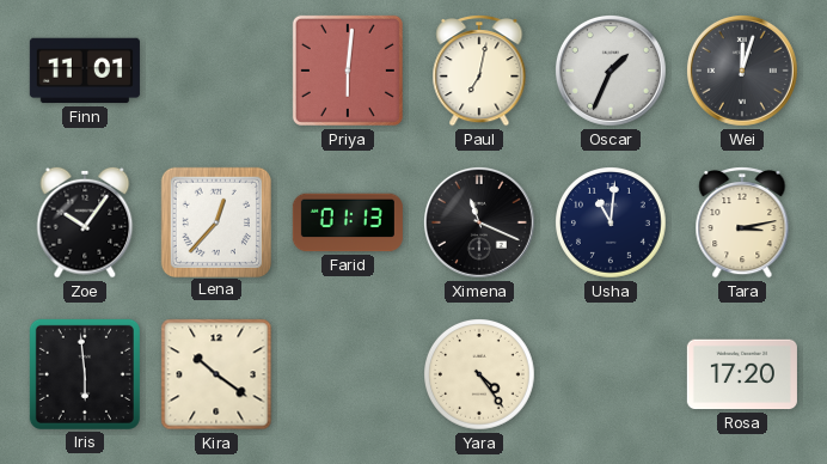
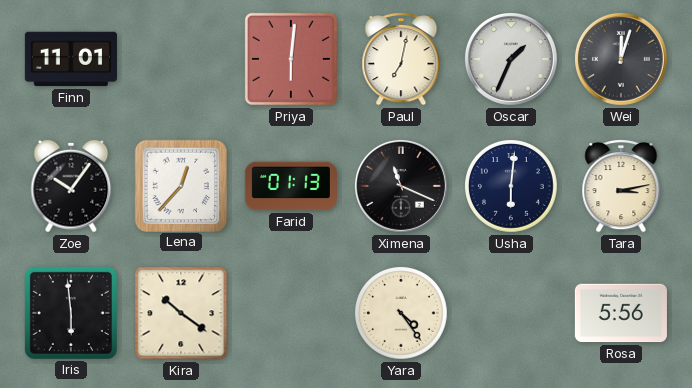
Usha: 11:01 -> 6:01 (512, 187)
Rosa: 17:20 -> 5:56 (621, 313)
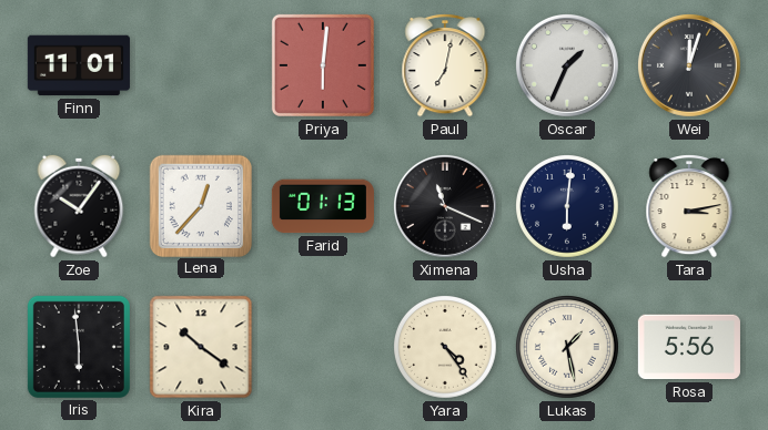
Lukas: none -> 1:28 (568, 348)
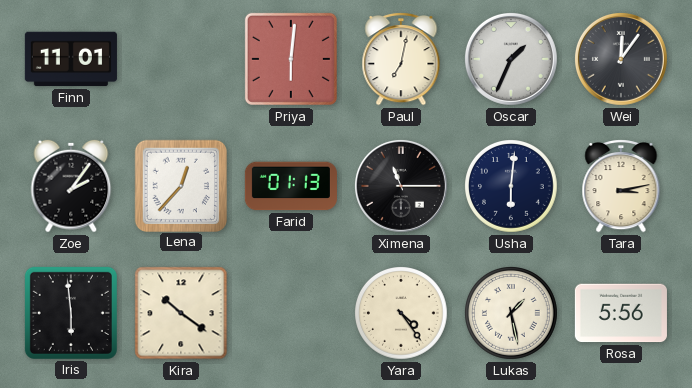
Wei: 12:03 -> 12:06 (621, 59)
Zoe: 10:06 -> 2:06 (71, 186)
Ximena: 11:19 -> 11:15 (401, 186)
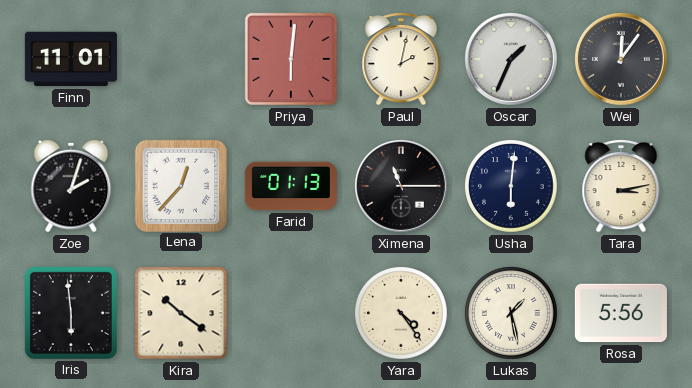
Paul: 7:02 -> 2:02 (401, 60)
Zoe: 2:06 -> 2:03 (71, 186)
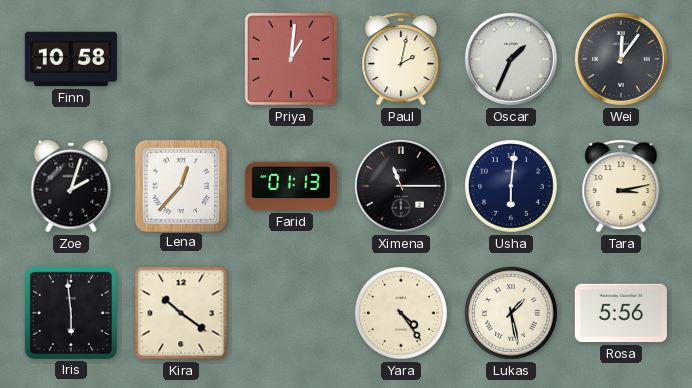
Finn: 11:01 -> 10:58 (71, 59)
Priya: 6:01 -> 1:01 (291, 59)
